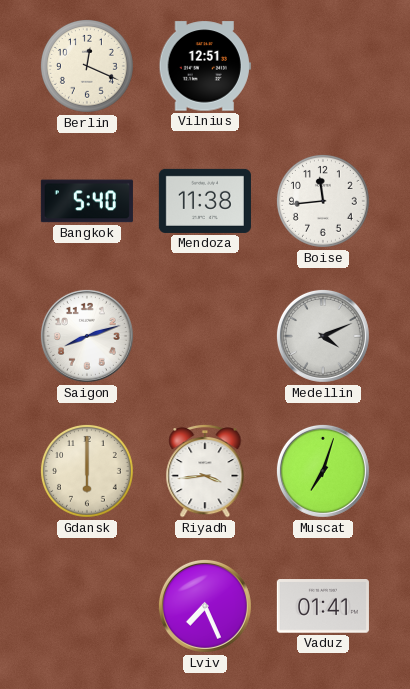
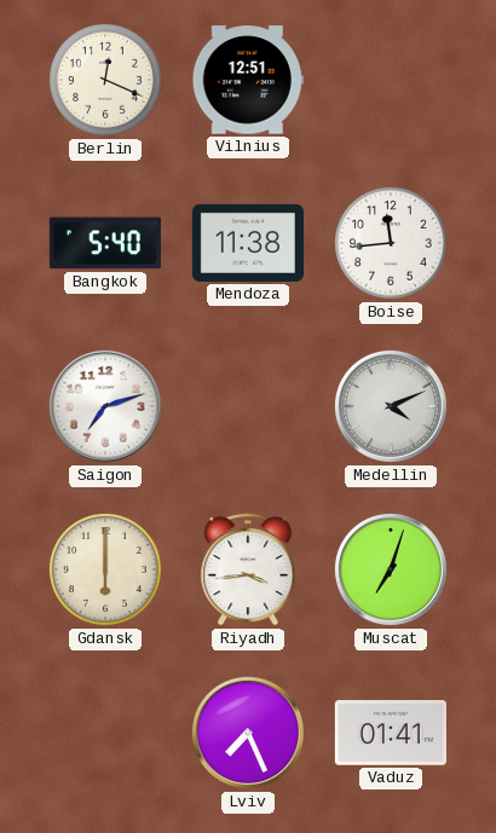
Saigon: 8:12 -> 7:12 (105, 406)
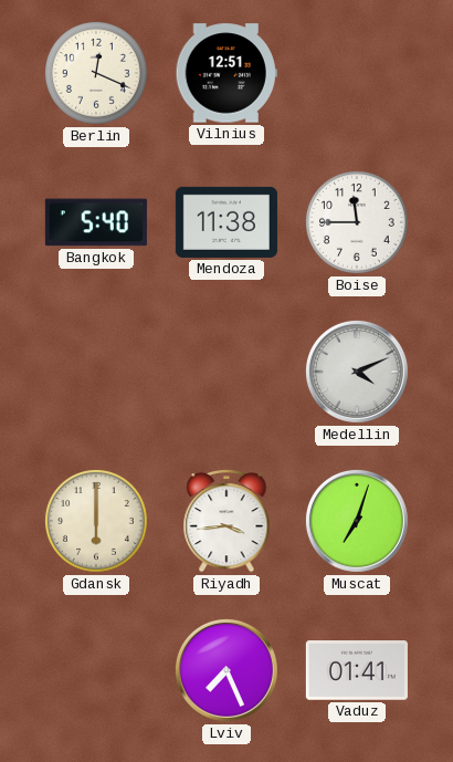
Boise: 11:44 -> 11:45 (357, 222)
Saigon: 7:12 -> none (105, 406)
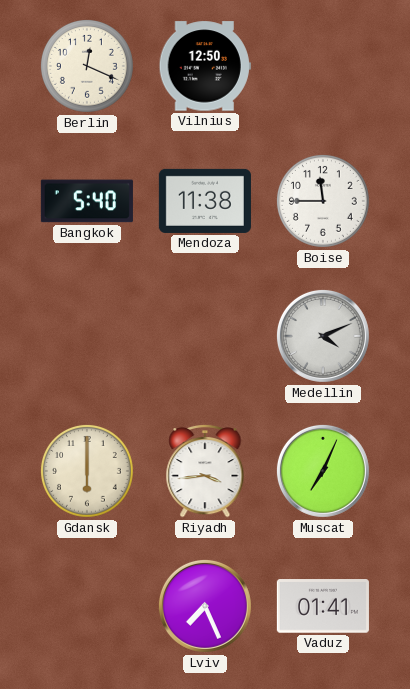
Vilnius: 12:51 -> 12:50 (205, 66)
Muscat: 7:03 -> 7:04 (323, 471)
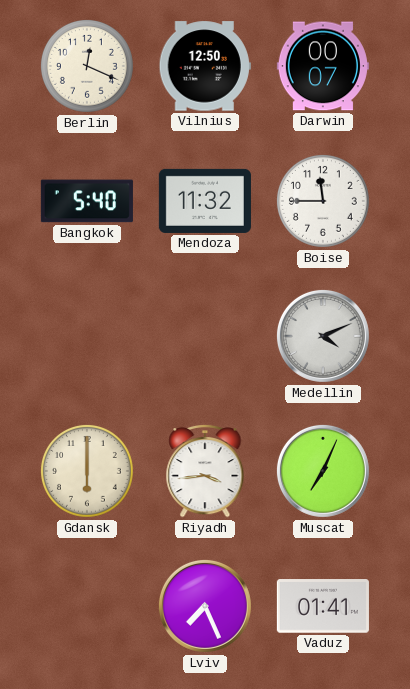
Darwin: none -> 00:07 (323, 66)
Mendoza: 11:38 -> 11:32 (205, 201)
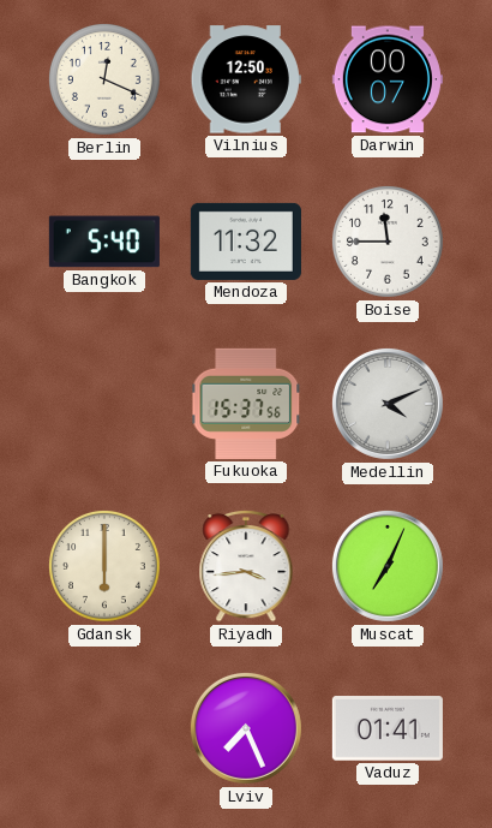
Fukuoka: none -> 15:37 (247, 404)
